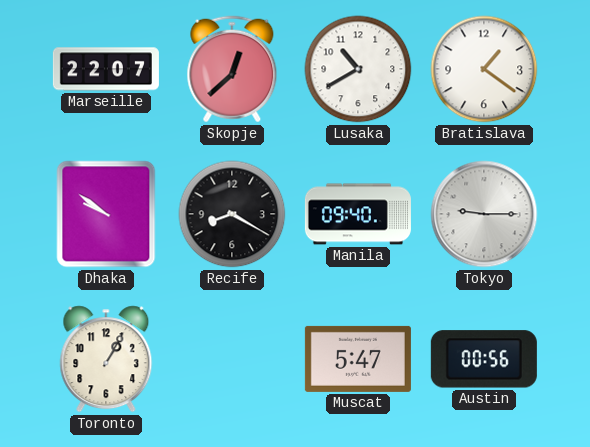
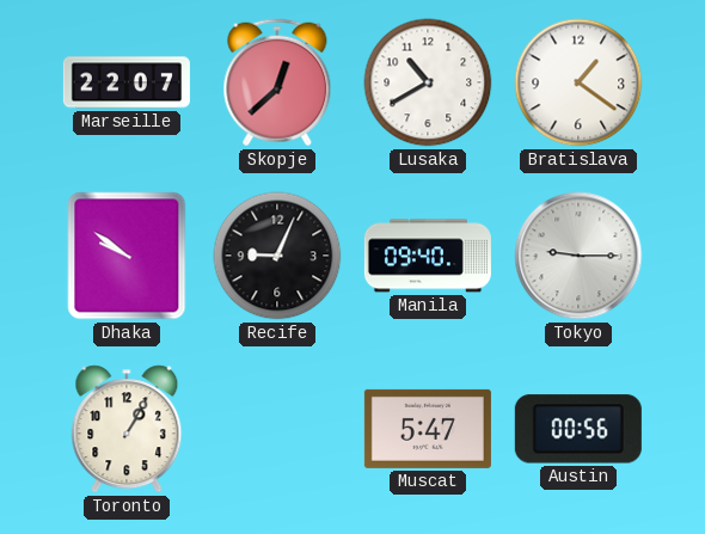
Recife: 8:20 -> 9:04 (277, 256)
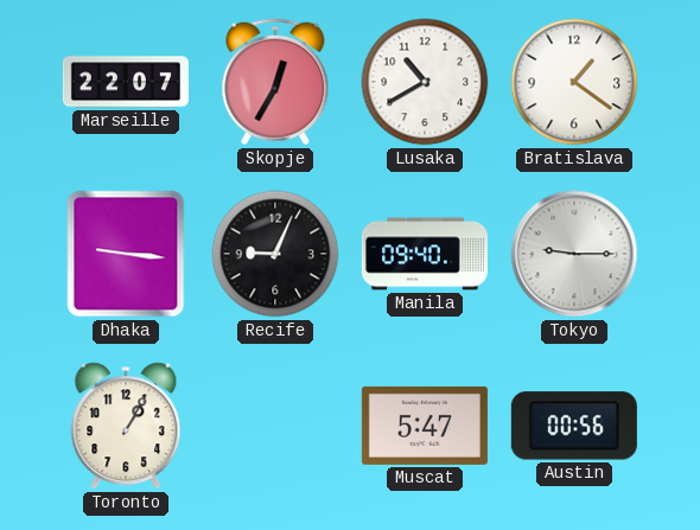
Skopje: 12:38 -> 12:35 (275, 82)
Dhaka: 9:51 -> 9:16 (126, 254)
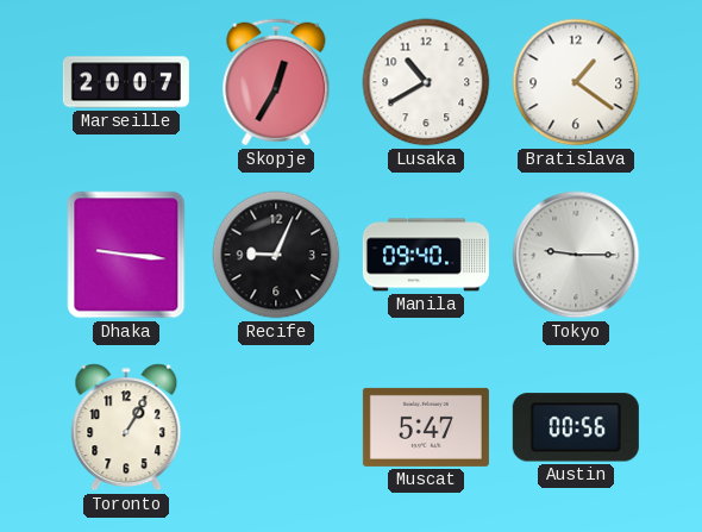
Marseille: 22:07 -> 20:07 (126, 82)
